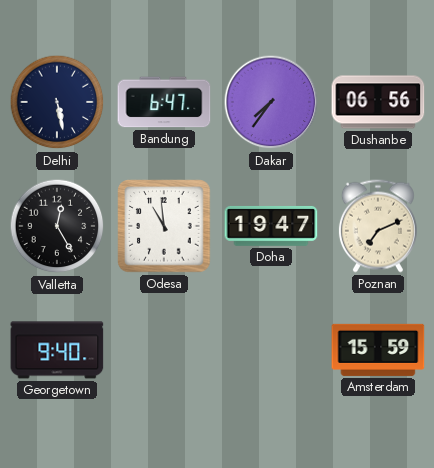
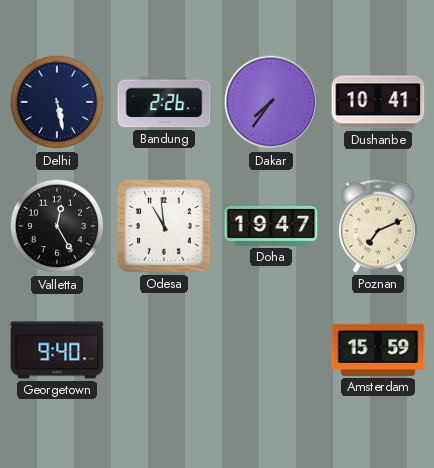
Bandung: 6:47 -> 2:26 (164, 102)
Dushanbe: 06:56 -> 10:41 (378, 102)
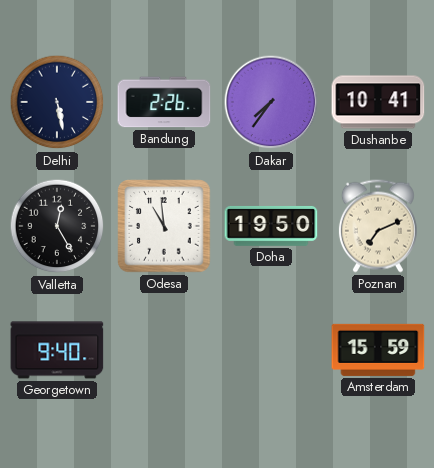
Doha: 19:47 -> 19:50 (271, 226)
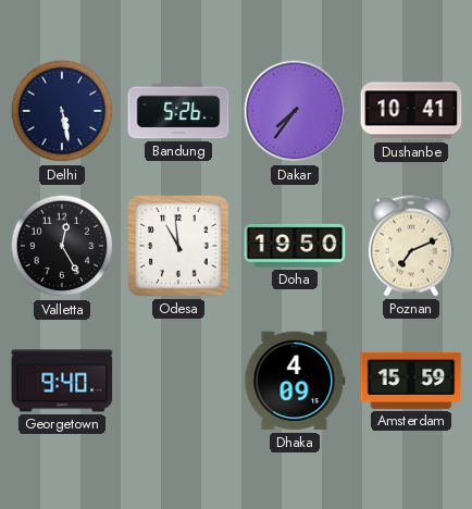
Bandung: 2:26 -> 5:26 (178, 111)
Dhaka: none -> 4:09 (295, 381)
